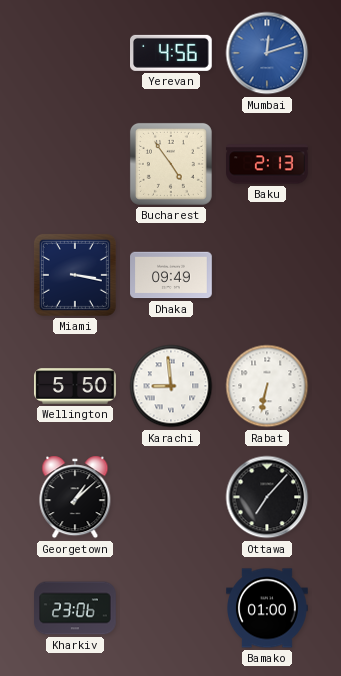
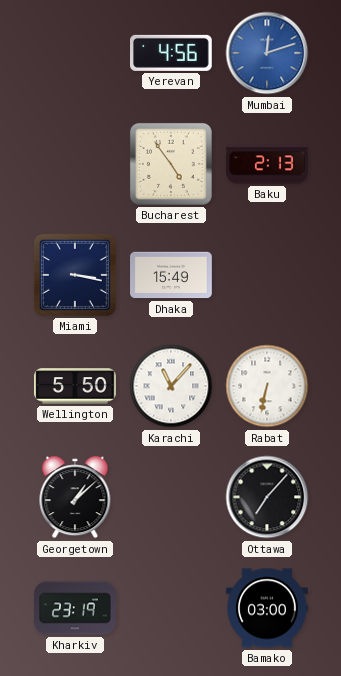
Dhaka: 09:49 -> 15:49 (171, 275)
Karachi: 8:59 -> 11:07 (171, 386)
Kharkiv: 23:06 -> 23:19 (75, 608)
Bamako: 01:00 -> 03:00 (267, 608)
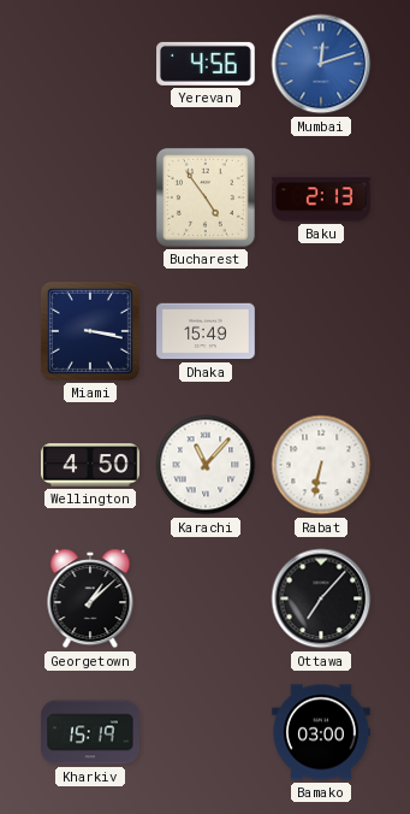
Wellington: 5:50 -> 4:50 (90, 465)
Kharkiv: 23:19 -> 15:19 (90, 732)
